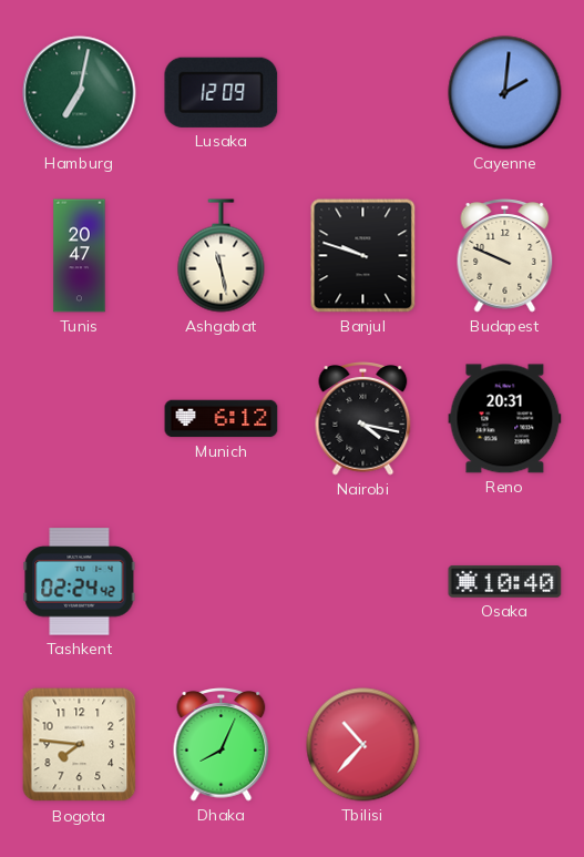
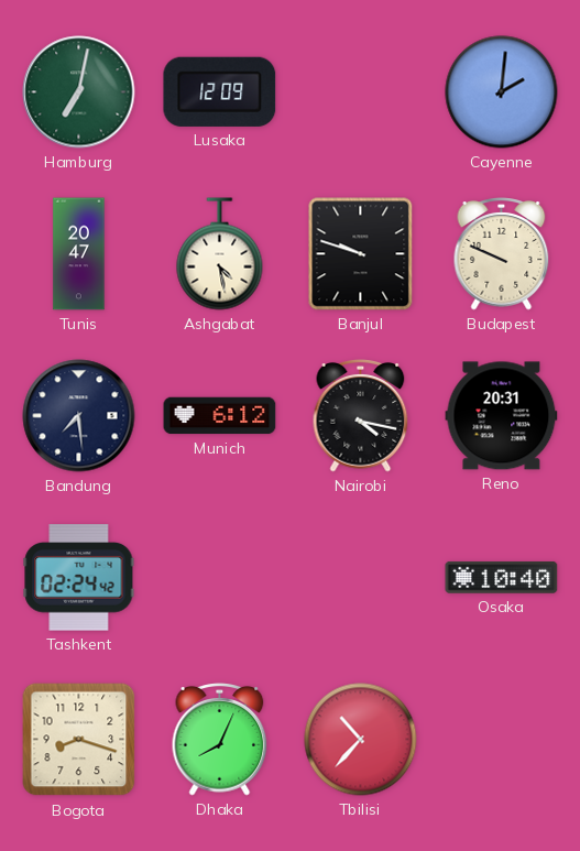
Ashgabat: 11:28 -> 4:28 (220, 254)
Bandung: none -> 7:29 (79, 416)
Bogota: 7:46 -> 8:18 (79, 740)
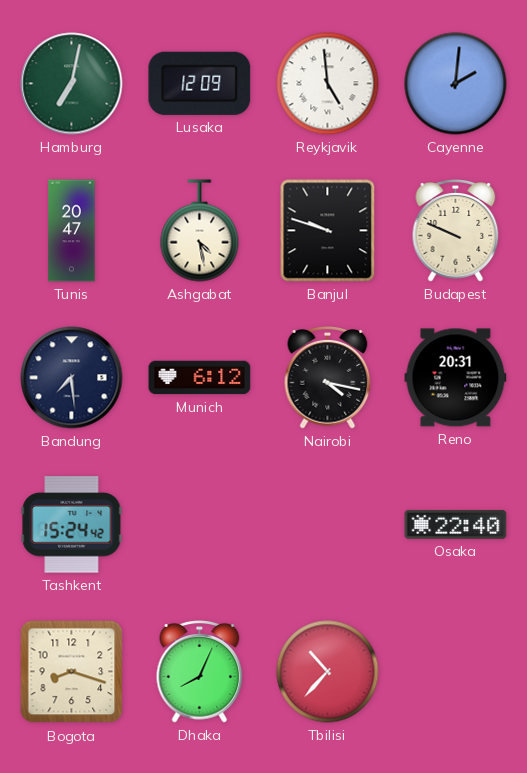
Reykjavik: none -> 4:59 (328, 84)
Tashkent: 02:24 -> 15:24 (72, 525)
Osaka: 10:40 -> 22:40 (456, 524)
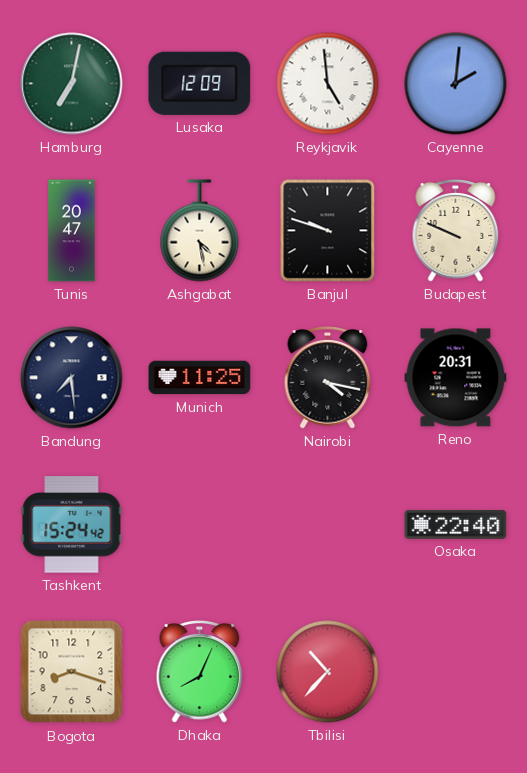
Munich: 6:12 -> 11:25 (200, 378)
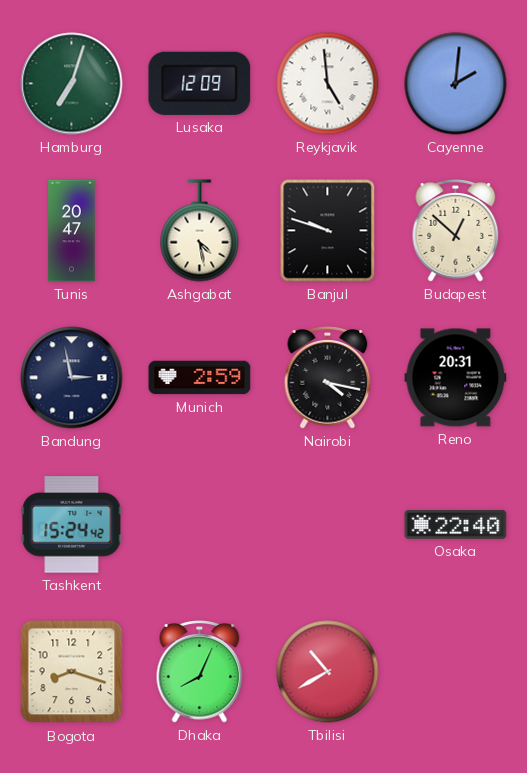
Hamburg: 7:02 -> 7:03 (72, 84)
Budapest: 9:49 -> 12:52 (456, 231)
Bandung: 7:29 -> 2:58 (72, 378)
Munich: 11:25 -> 2:59 (200, 378)
Tbilisi: 10:37 -> 10:40 (328, 672)
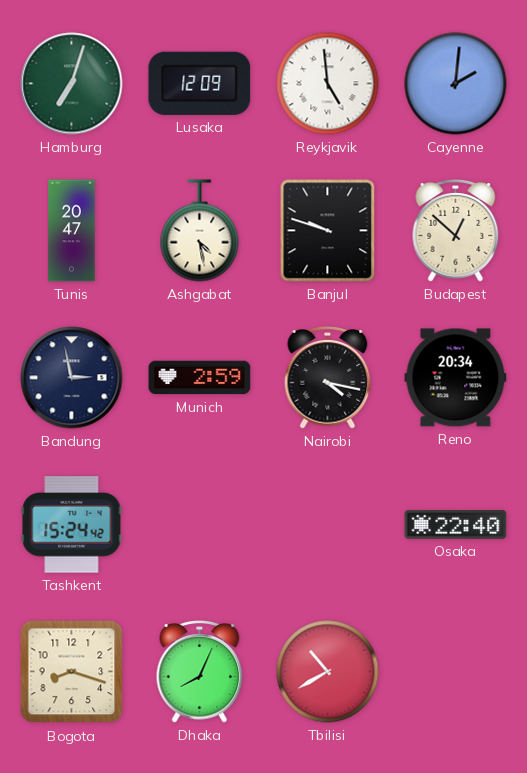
Reno: 20:31 -> 20:34 (456, 378)
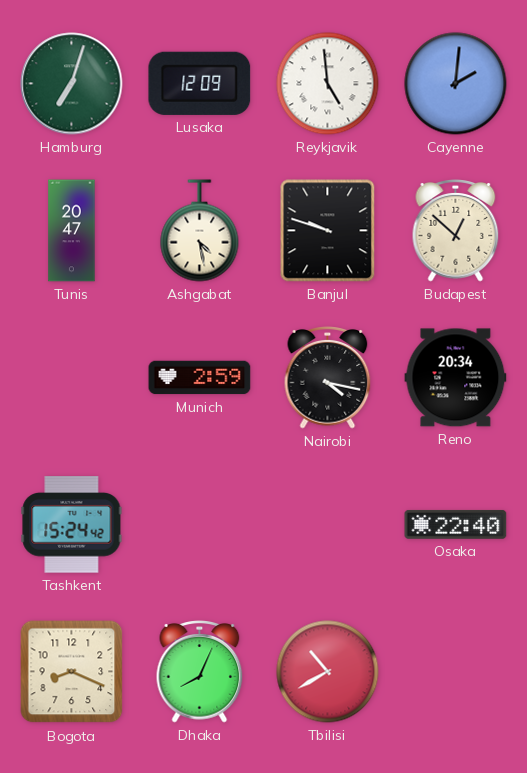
Bandung: 2:58 -> none (72, 378)
Bogota: 8:18 -> 8:19 (72, 672)
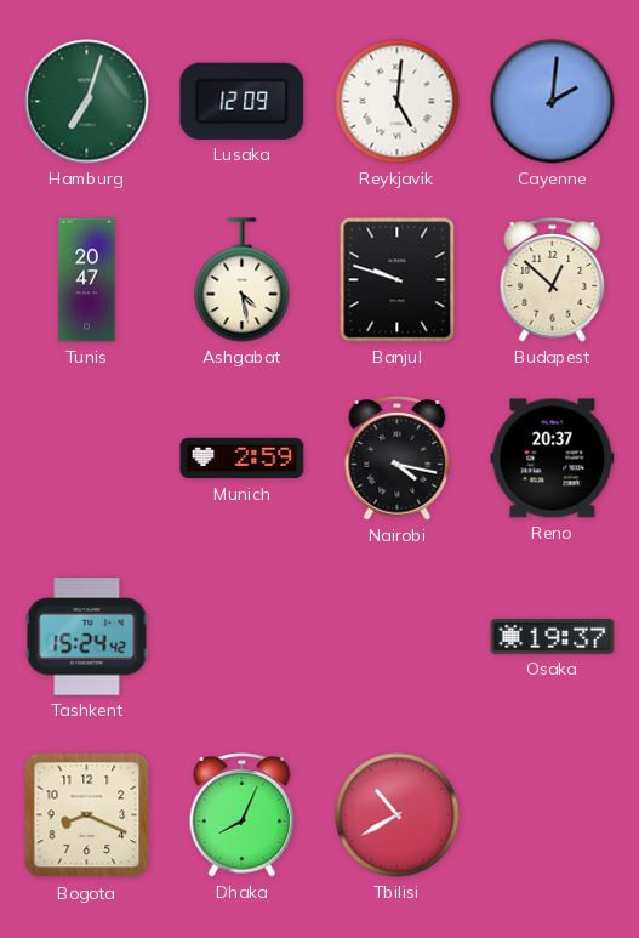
Reykjavik: 4:59 -> 5:01 (398, 102)
Reno: 20:34 -> 20:37 (553, 459)
Osaka: 22:40 -> 19:37 (553, 636)
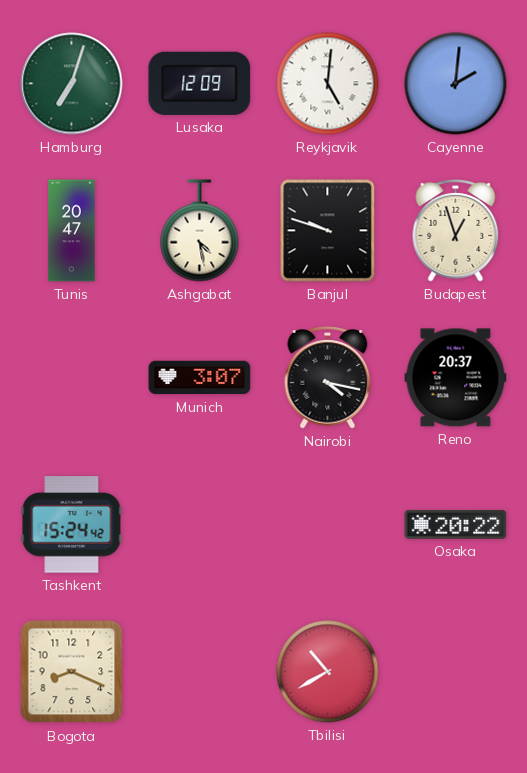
Budapest: 12:52 -> 12:57 (456, 231)
Munich: 2:59 -> 3:07 (200, 378)
Osaka: 19:37 -> 20:22 (456, 524)
Dhaka: 8:04 -> none (243, 815)
